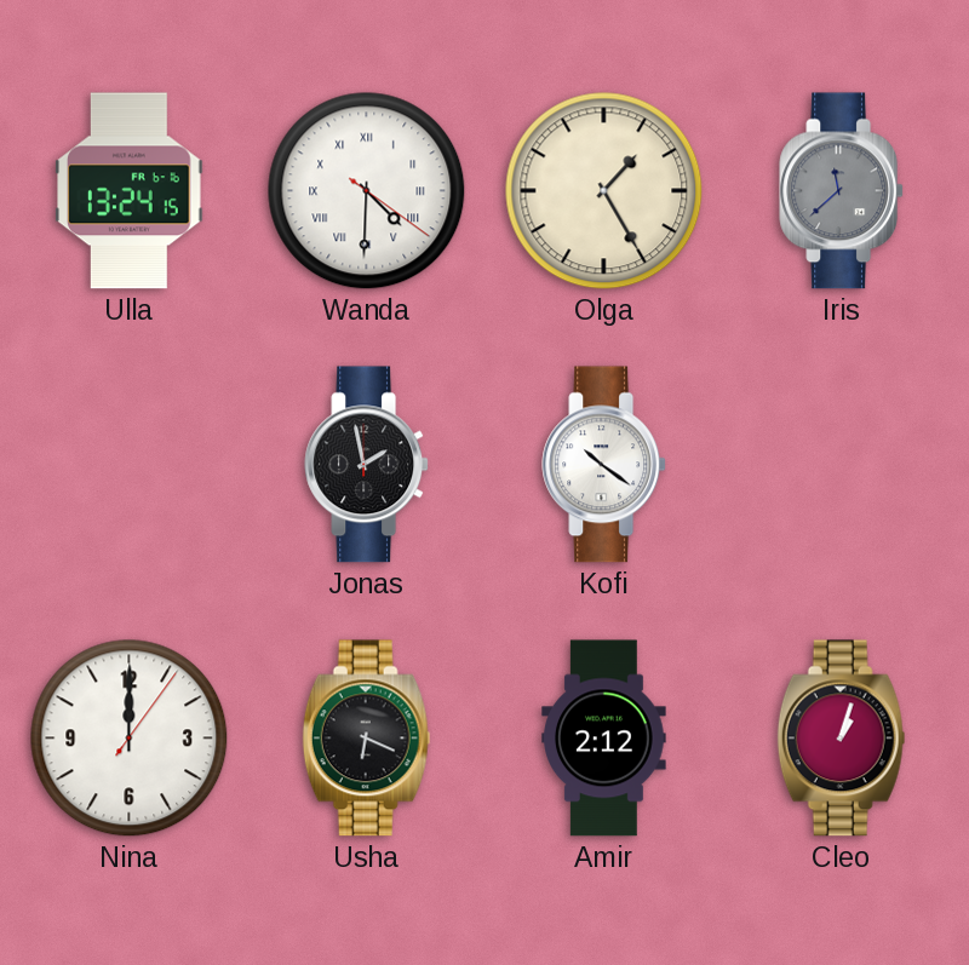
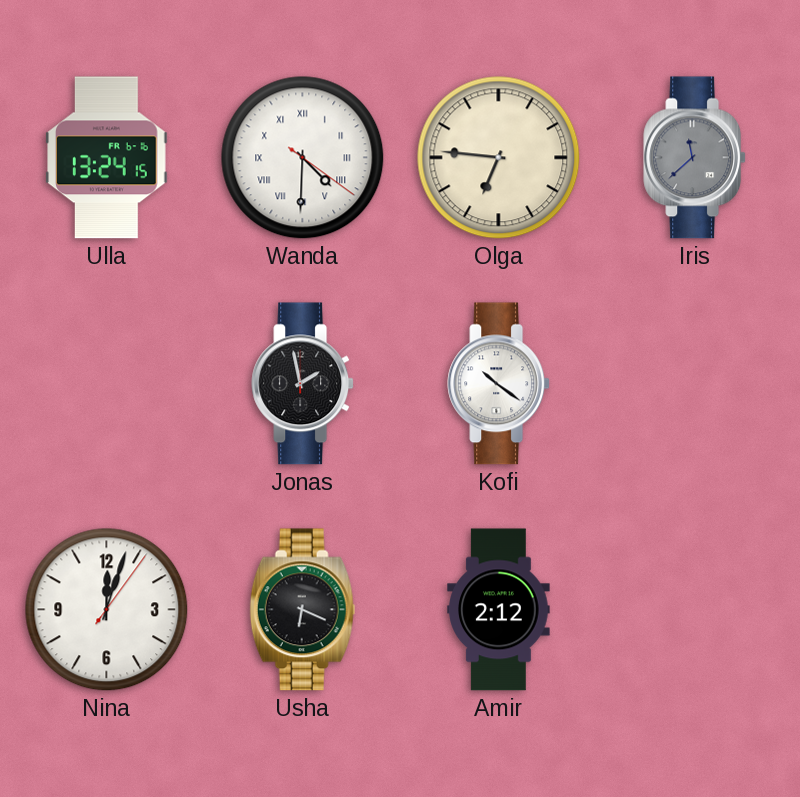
Olga: 1:25 -> 6:46 (499, 158)
Nina: 12:00 -> 12:03 (107, 610)
Cleo: 1:03 -> none (842, 739)
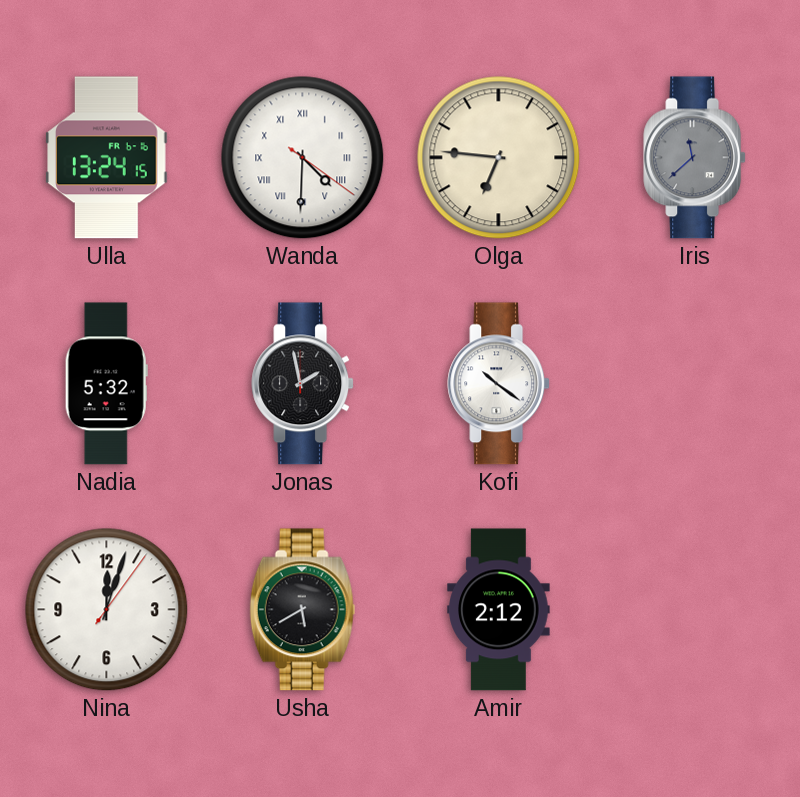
Nadia: none -> 5:32 (106, 384)
Usha: 6:19 -> 5:40 (303, 610)
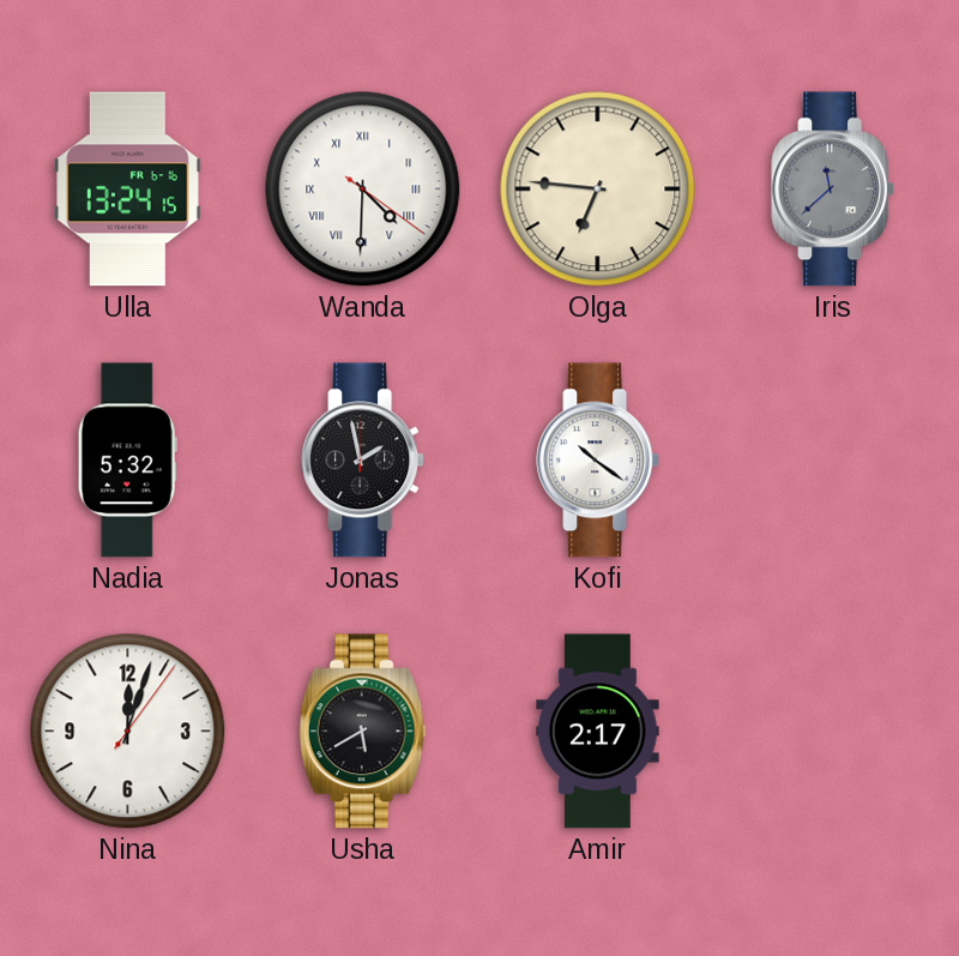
Amir: 2:12 -> 2:17 (598, 732)
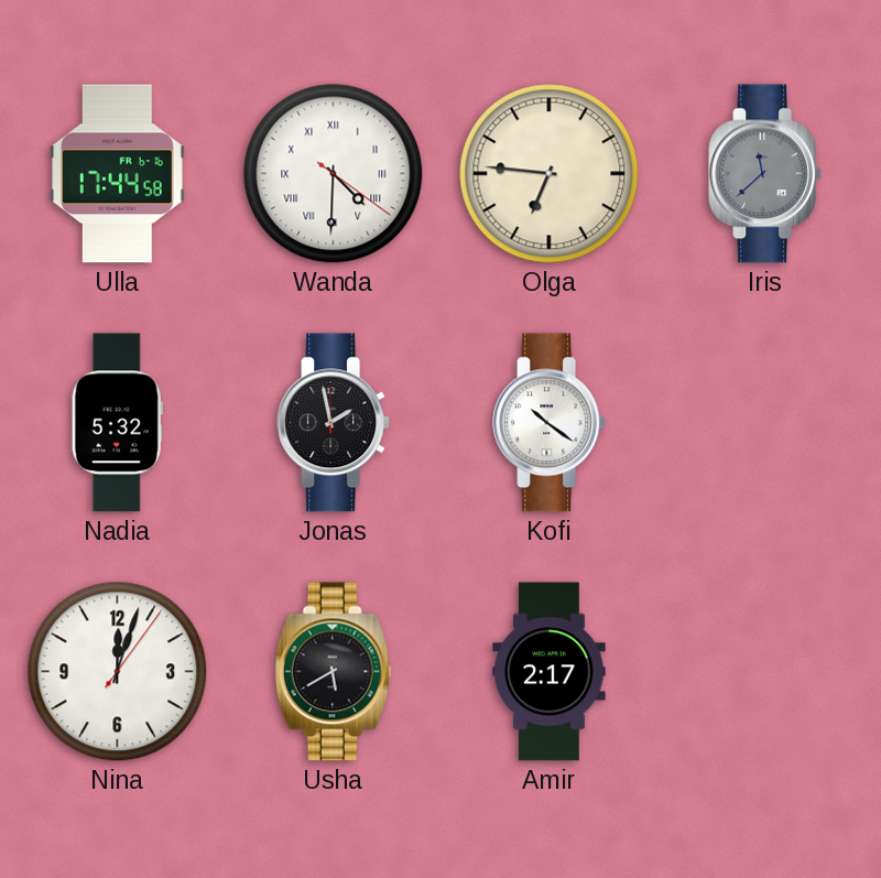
Ulla: 13:24 -> 17:44 (118, 174)
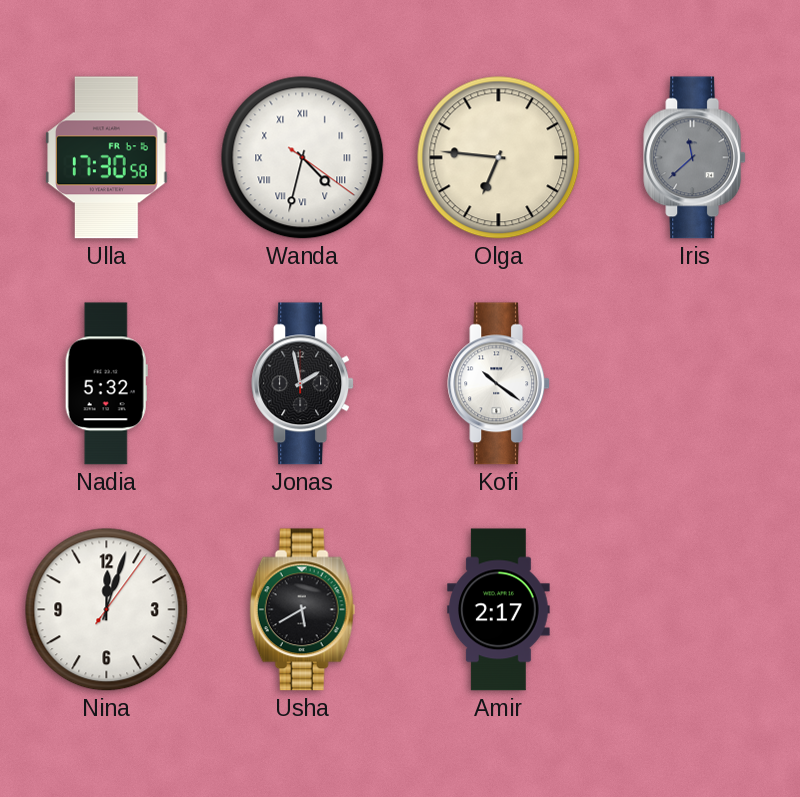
Ulla: 17:44 -> 17:30 (107, 158)
Wanda: 4:30 -> 4:32 (303, 158)
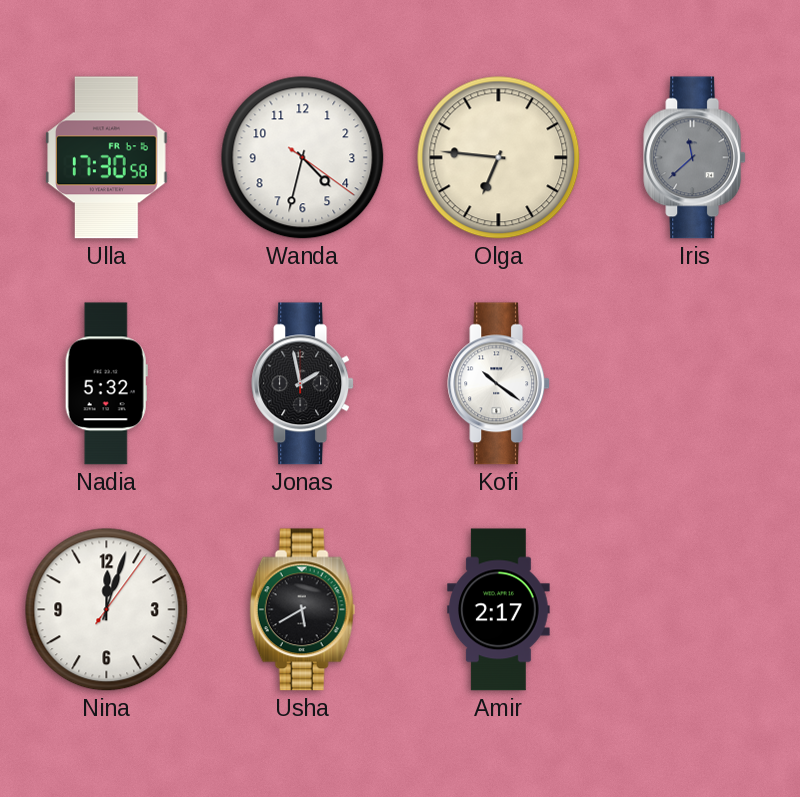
Wanda numerals: Roman -> Arabic (303, 158)
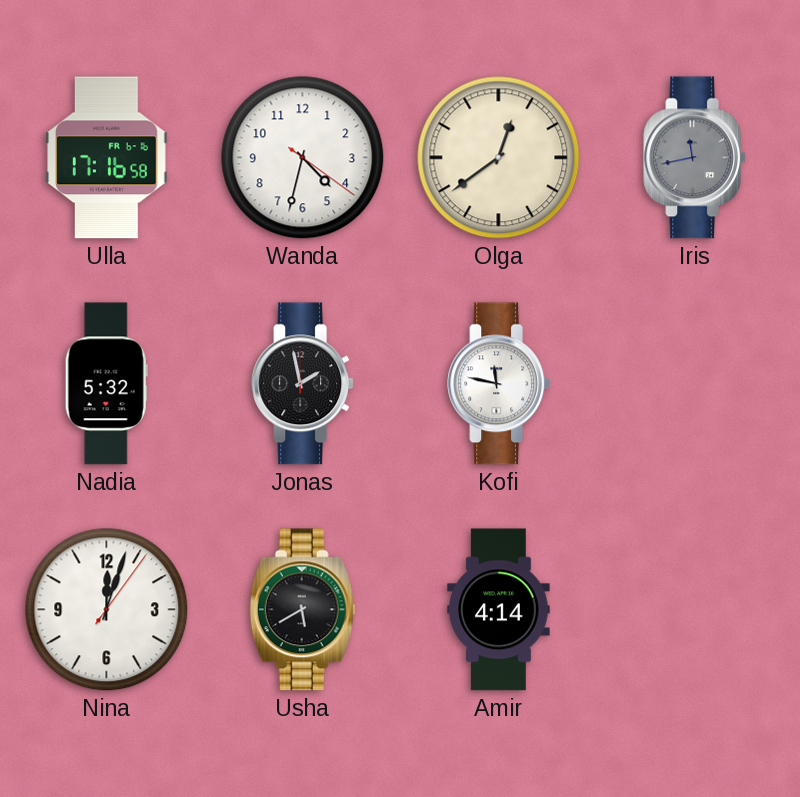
Ulla: 17:30 -> 17:16 (107, 158)
Olga: 6:46 -> 12:39 (499, 158)
Iris: 11:38 -> 11:43 (695, 158)
Kofi: 10:21 -> 11:47 (499, 384)
Amir: 2:17 -> 4:14 (499, 610)
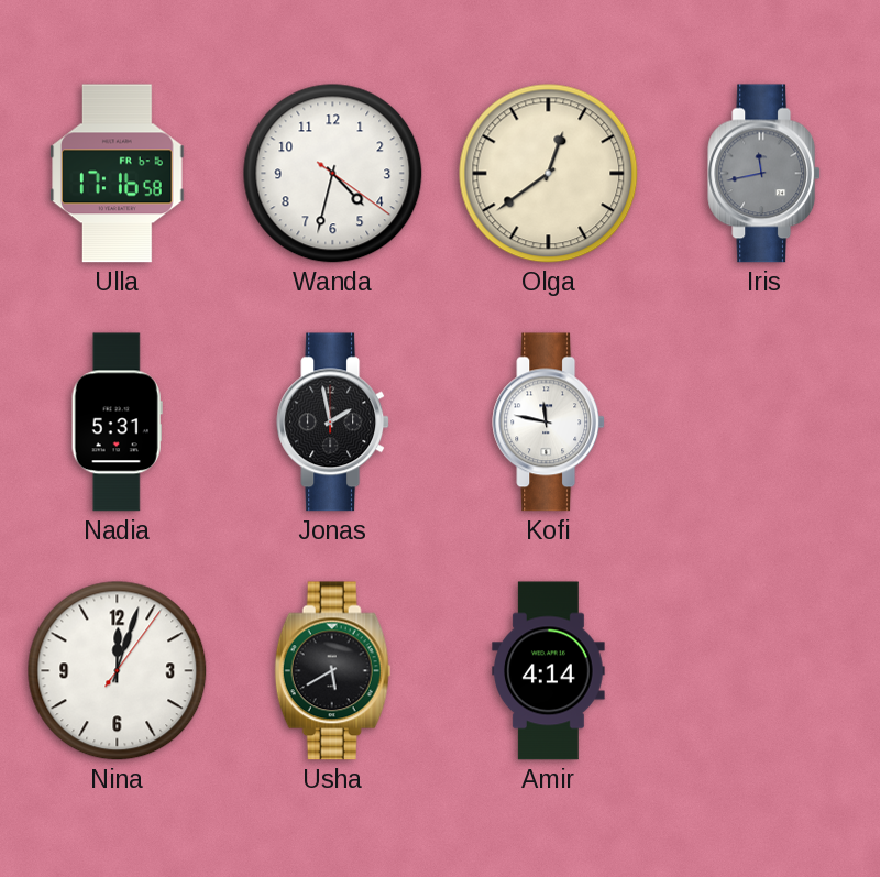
Nadia: 5:32 -> 5:31 (117, 423)
